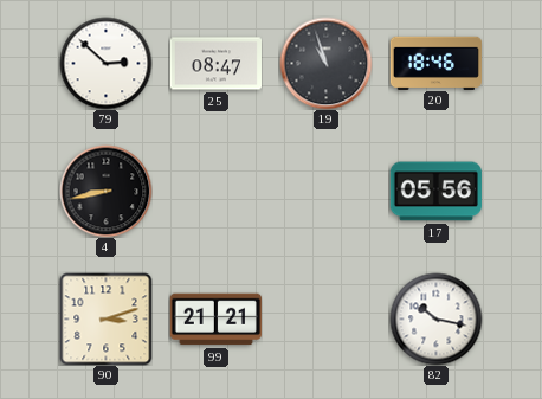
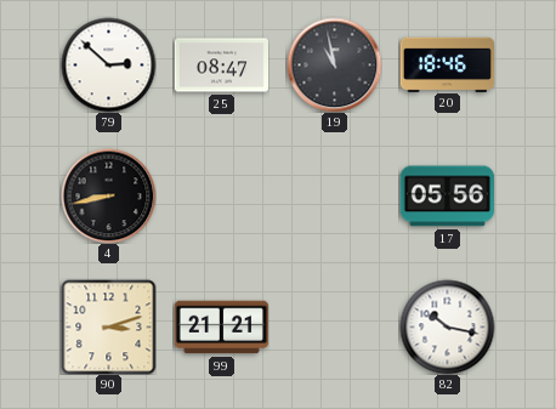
19: 10:57 -> 10:58 (334, 64)
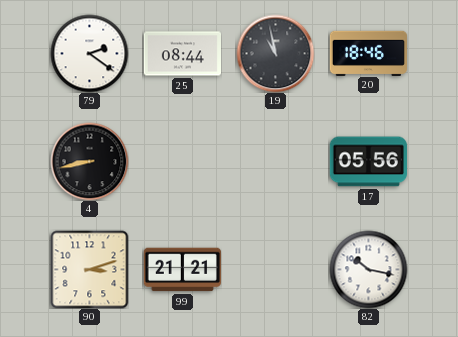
79: 2:52 -> 2:21 (89, 53)
25: 08:47 -> 08:44 (182, 54)
